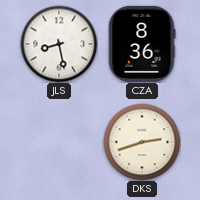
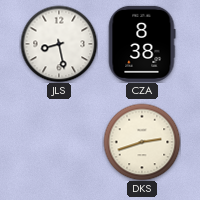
CZA: 8:36 -> 8:38 (142, 44)
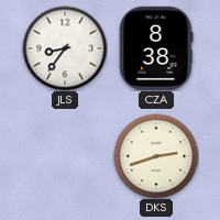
JLS: 8:28 -> 8:36 (65, 48)
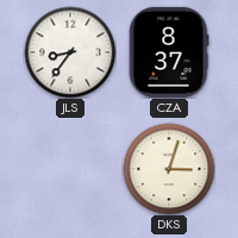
CZA: 8:38 -> 8:37 (169, 52)
DKS: 2:42 -> 3:03 (169, 169)
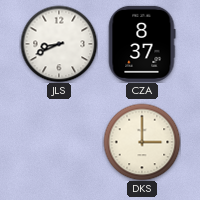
JLS: 8:36 -> 8:41 (59, 44)
DKS: 3:03 -> 3:00 (142, 142)
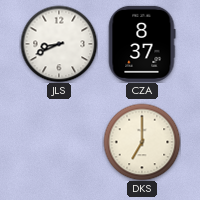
DKS: 3:00 -> 7:00 (142, 142)
